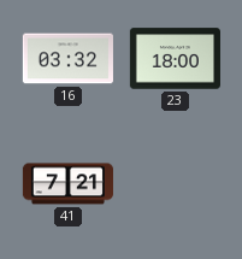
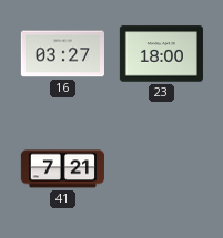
16: 03:32 -> 03:27 (62, 54)
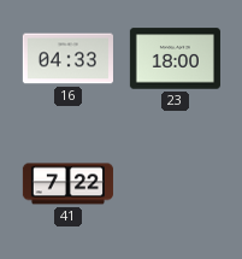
16: 03:27 -> 04:33 (67, 59)
41: 7:21 -> 7:22 (67, 184)
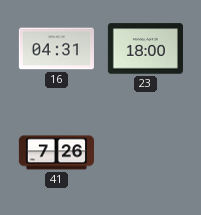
16: 04:33 -> 04:31 (56, 49)
41: 7:22 -> 7:26 (56, 153)
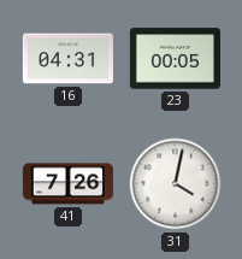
23: 18:00 -> 00:05 (175, 59)
31: none -> 4:02 (176, 184)
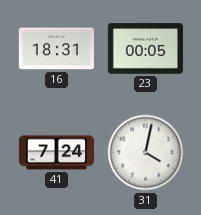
16: 04:31 -> 18:31 (56, 49)
41: 7:26 -> 7:24 (56, 153)
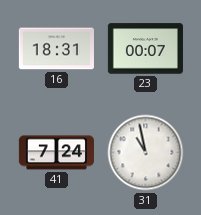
23: 00:05 -> 00:07 (145, 49)
31: 4:02 -> 10:58 (146, 153)
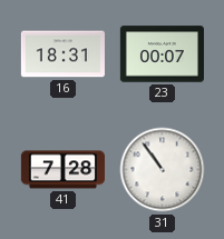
41: 7:24 -> 7:28 (62, 170)
31: 10:58 -> 10:54 (163, 170)
